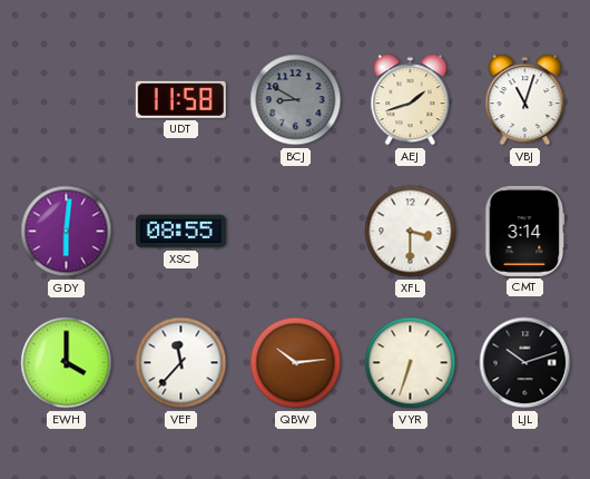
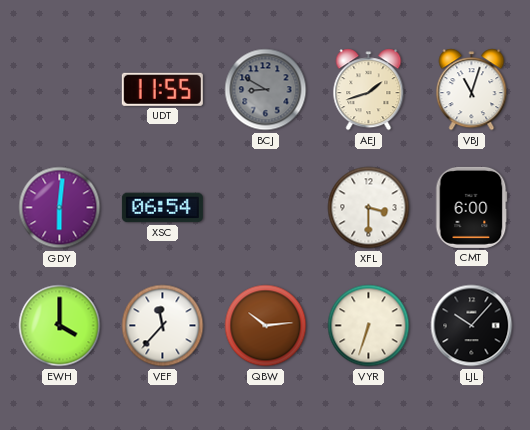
UDT: 11:58 -> 11:55 (162, 89)
XSC: 08:55 -> 06:54 (162, 208)
CMT: 3:14 -> 6:00 (471, 207)
LJL: 10:12 -> 10:07 (472, 326)
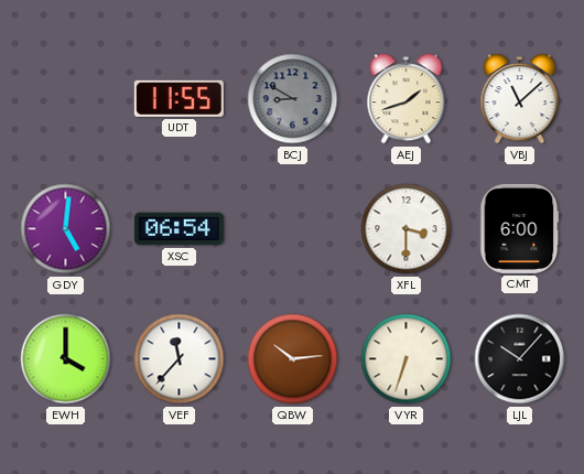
VBJ: 11:03 -> 11:08 (520, 99)
GDY: 6:01 -> 5:01 (66, 229)
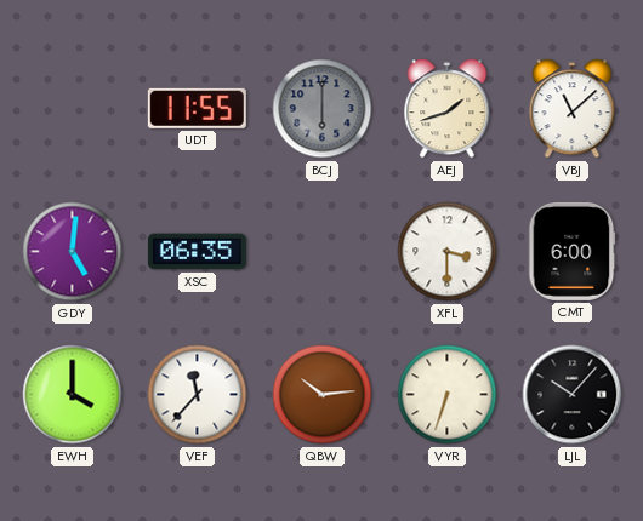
BCJ: 8:50 -> 6:00 (323, 109)
XSC: 06:54 -> 06:35 (197, 252)
